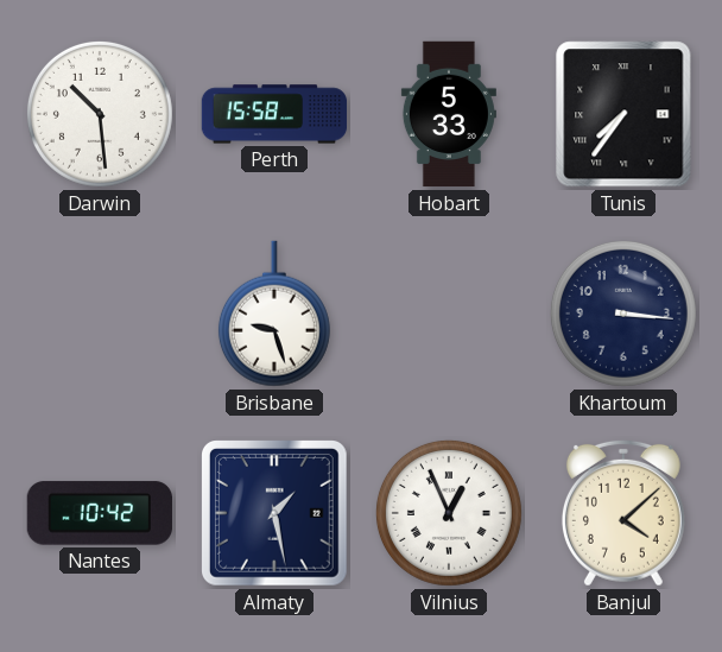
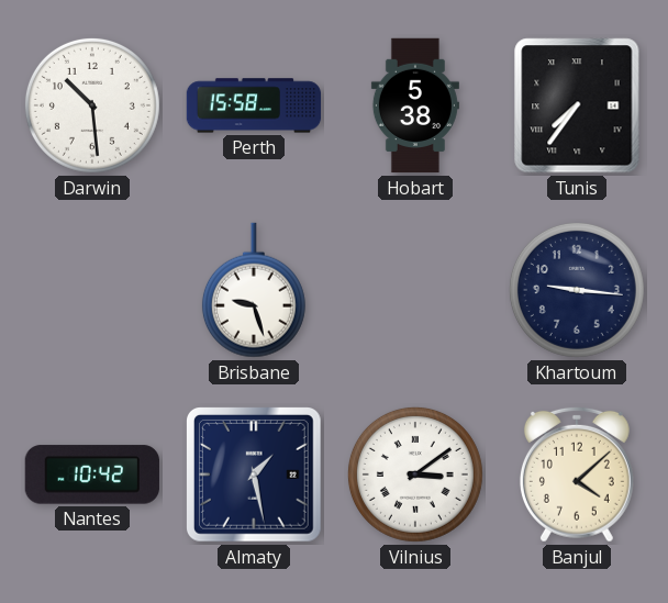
Hobart: 5:33 -> 5:38 (415, 105)
Khartoum: 3:16 -> 9:16 (577, 290)
Vilnius: 12:56 -> 3:09 (415, 474)
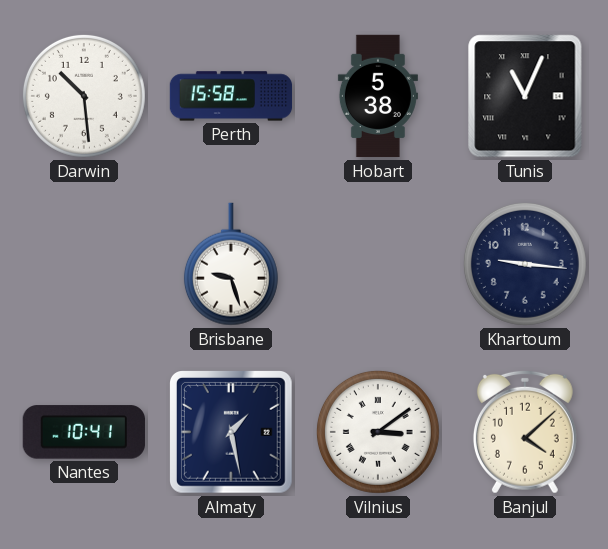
Tunis: 7:36 -> 11:04 (525, 96)
Nantes: 10:42 -> 10:41 (84, 432)
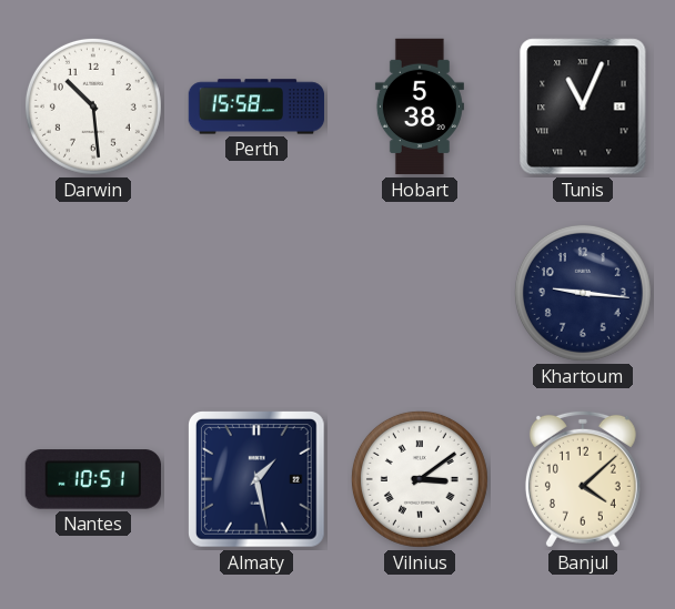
Brisbane: 9:27 -> none (231, 264)
Nantes: 10:41 -> 10:51 (93, 479)
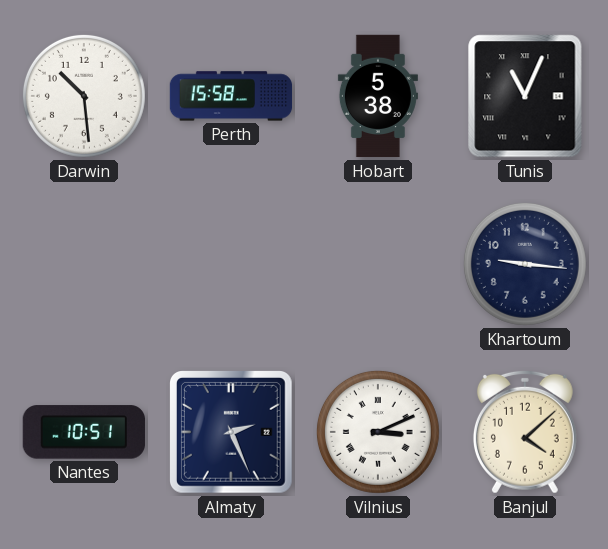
Almaty: 1:28 -> 2:26 (232, 433)
Vilnius: 3:09 -> 3:11 (378, 432)
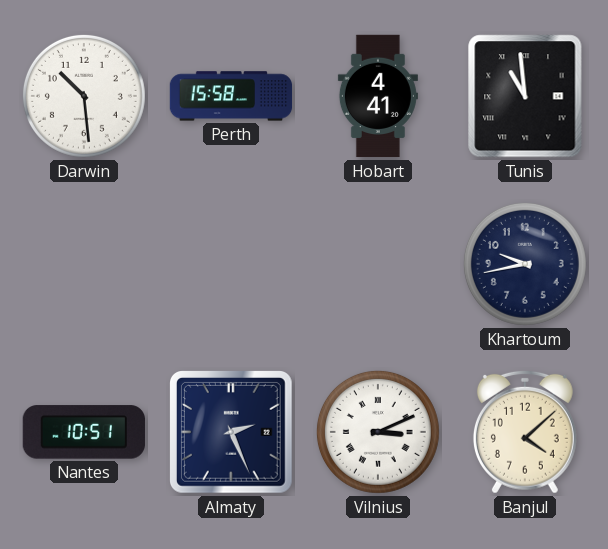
Hobart: 5:38 -> 4:41 (378, 96)
Tunis: 11:04 -> 10:59 (525, 96)
Khartoum: 9:16 -> 9:43 (525, 264)
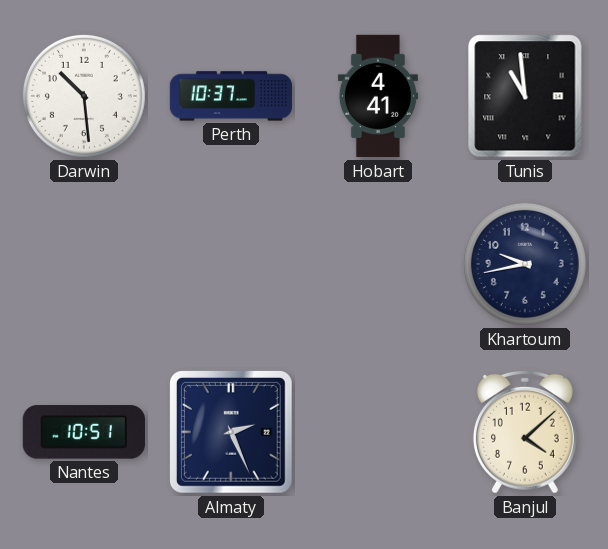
Perth: 15:58 -> 10:37 (231, 96)
Vilnius: 3:11 -> none (378, 432)
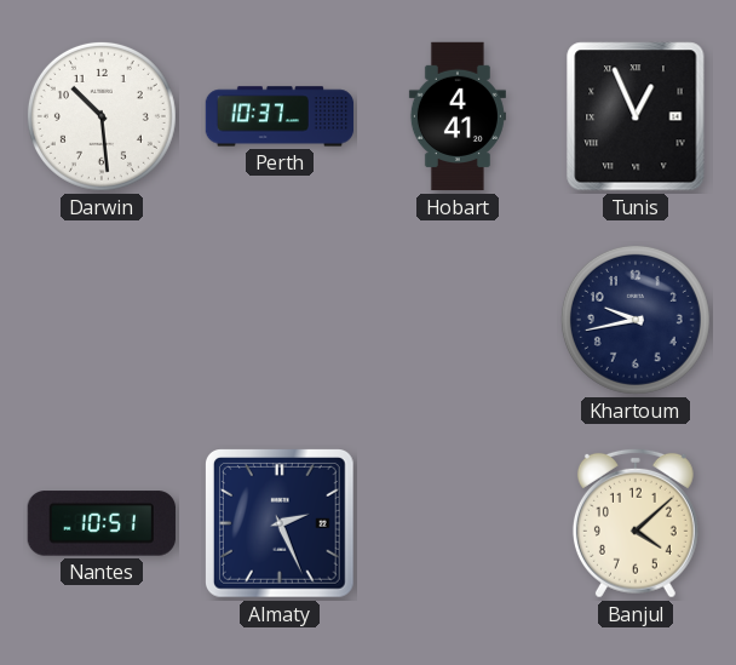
Tunis: 10:59 -> 12:56 (636, 116)
